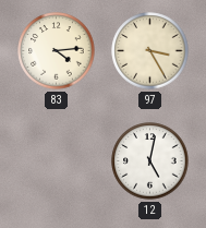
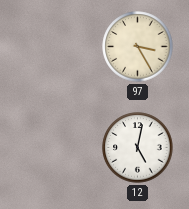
83: 4:14 -> none (57, 51)
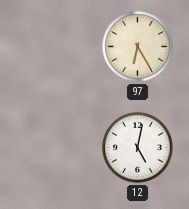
97: 3:25 -> 6:25 (138, 47)
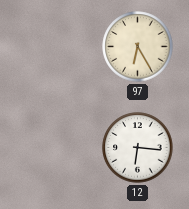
12: 5:02 -> 6:16 (138, 148)
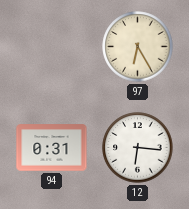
94: none -> 0:31 (52, 148)
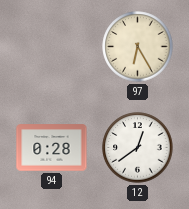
94: 0:31 -> 0:28 (52, 148)
12: 6:16 -> 12:39 (138, 148)
